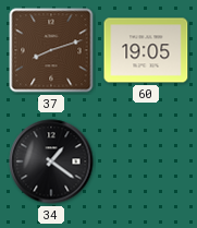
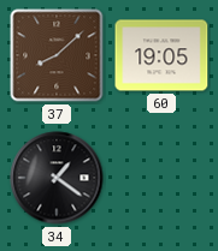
37: 8:12 -> 8:08 (57, 55)
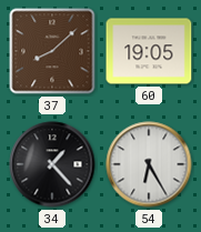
34: 1:21 -> 1:23 (52, 164)
54: none -> 6:25 (149, 164)
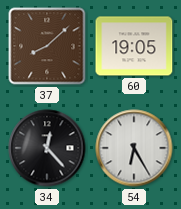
34: 1:23 -> 12:23 (47, 148)
